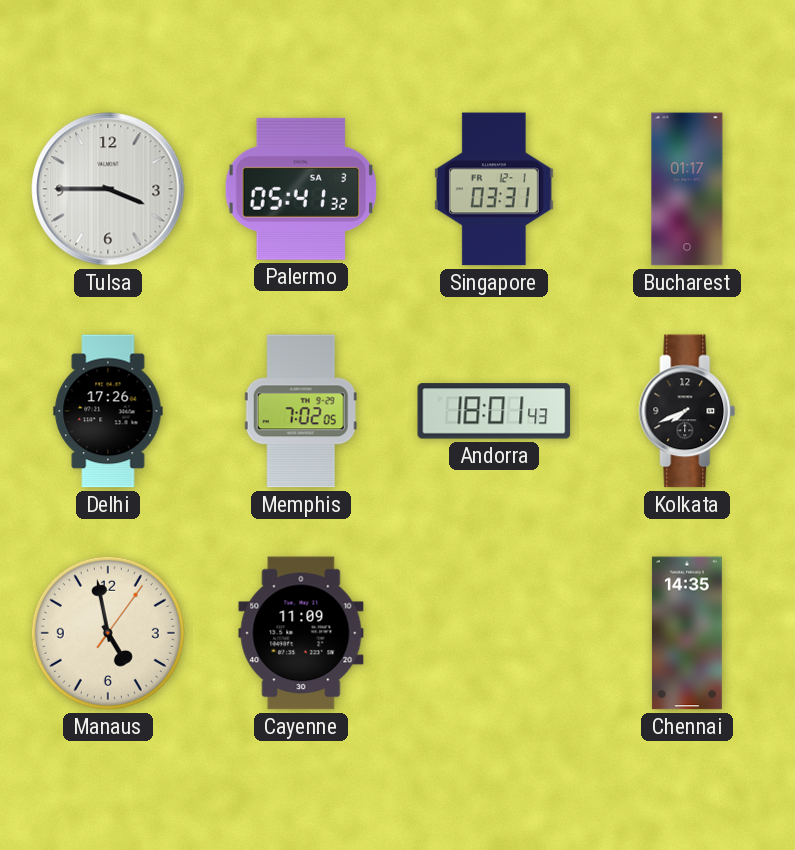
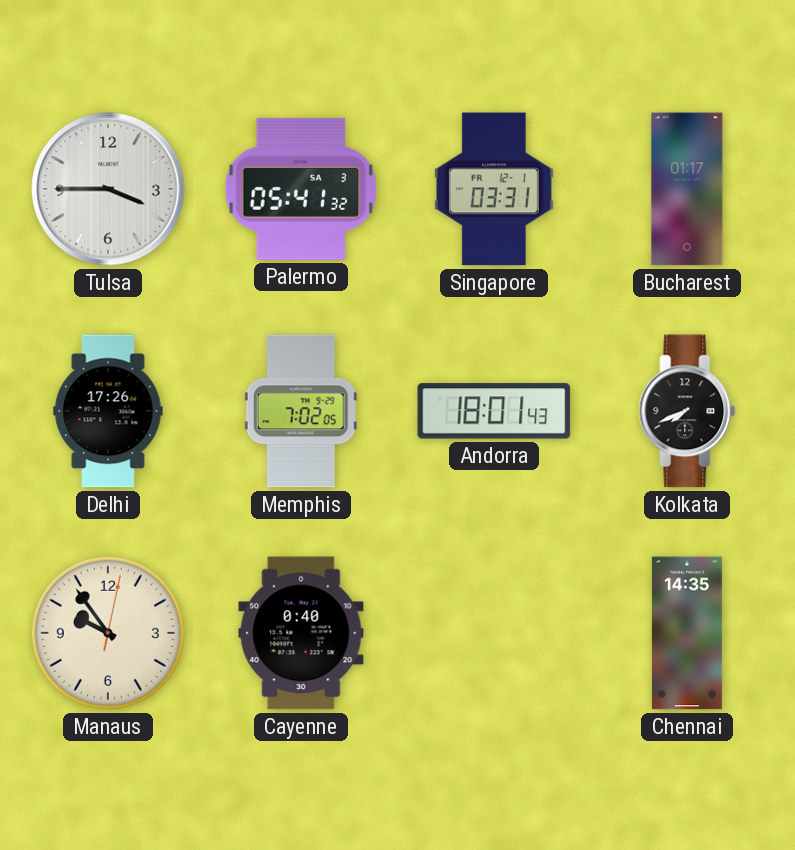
Manaus: 4:58 -> 9:54 (108, 633)
Cayenne: 11:09 -> 0:40 (301, 633)
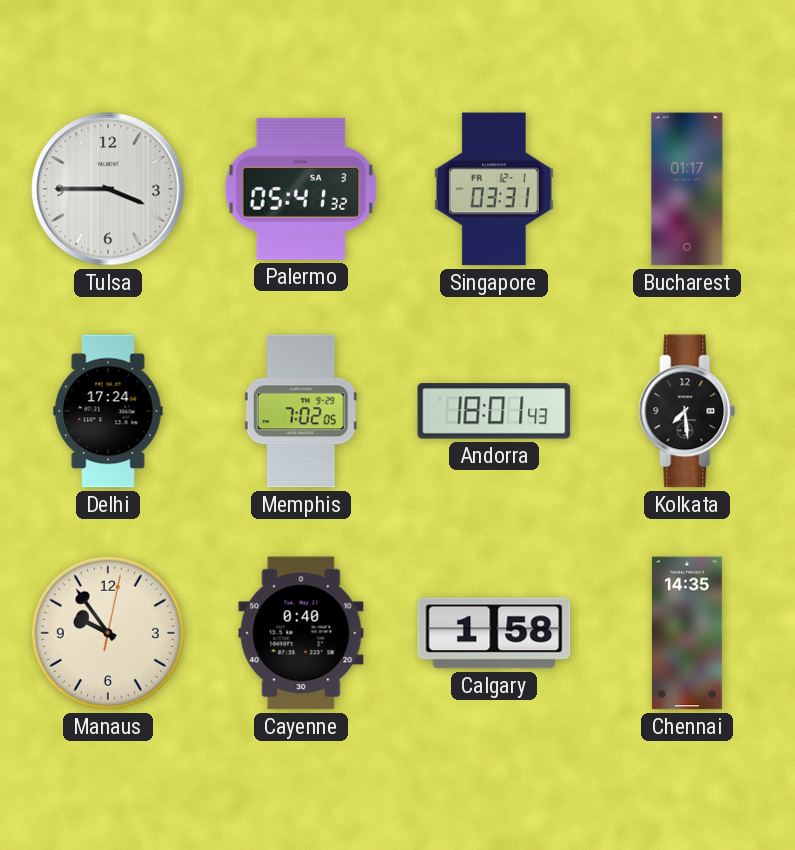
Delhi: 17:26 -> 17:24 (108, 411)
Kolkata: 7:41 -> 7:29 (687, 411)
Calgary: none -> 1:58 (494, 633)
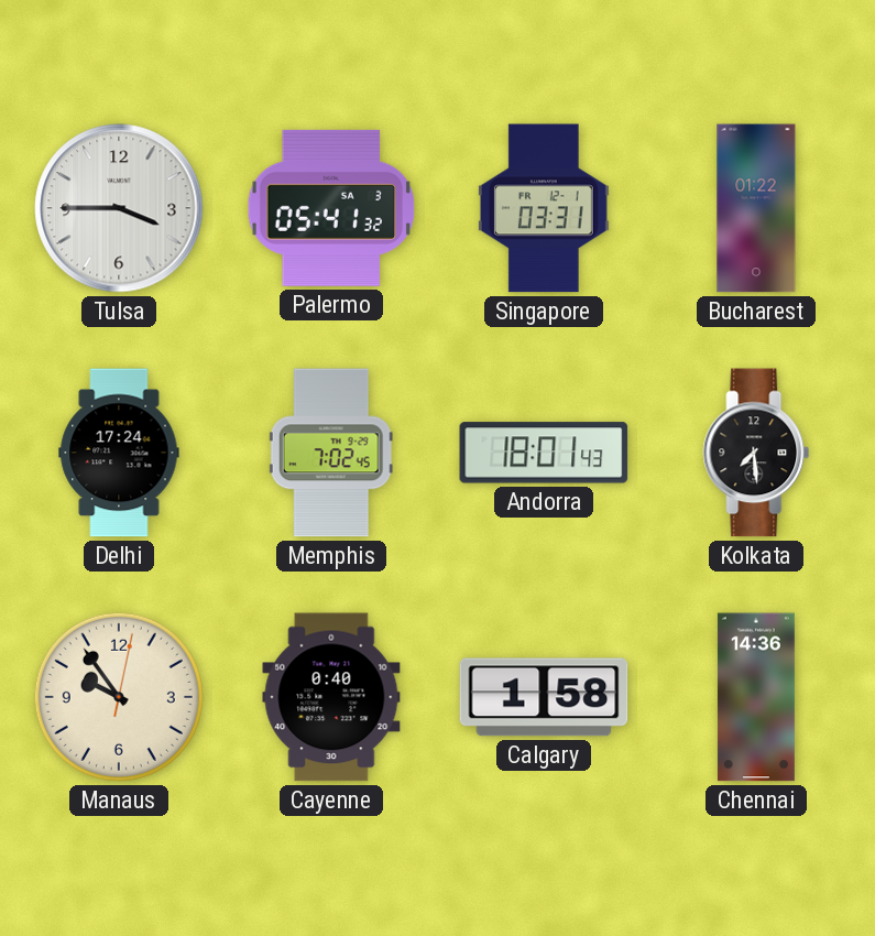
Bucharest: 01:17 -> 01:22 (756, 208)
Memphis: 7:02:05 -> 7:02:45 (331, 453)
Chennai: 14:35 -> 14:36 (756, 697)
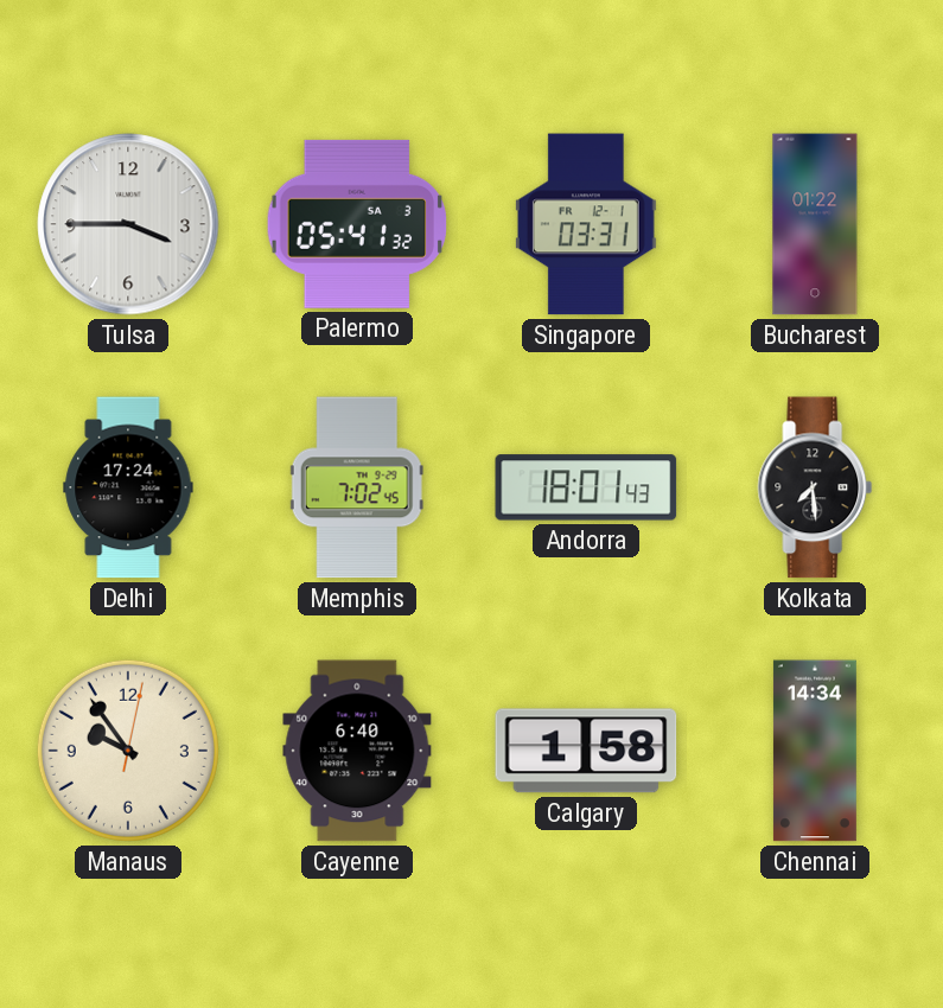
Cayenne: 0:40 -> 6:40 (357, 751)
Chennai: 14:36 -> 14:34 (815, 751)
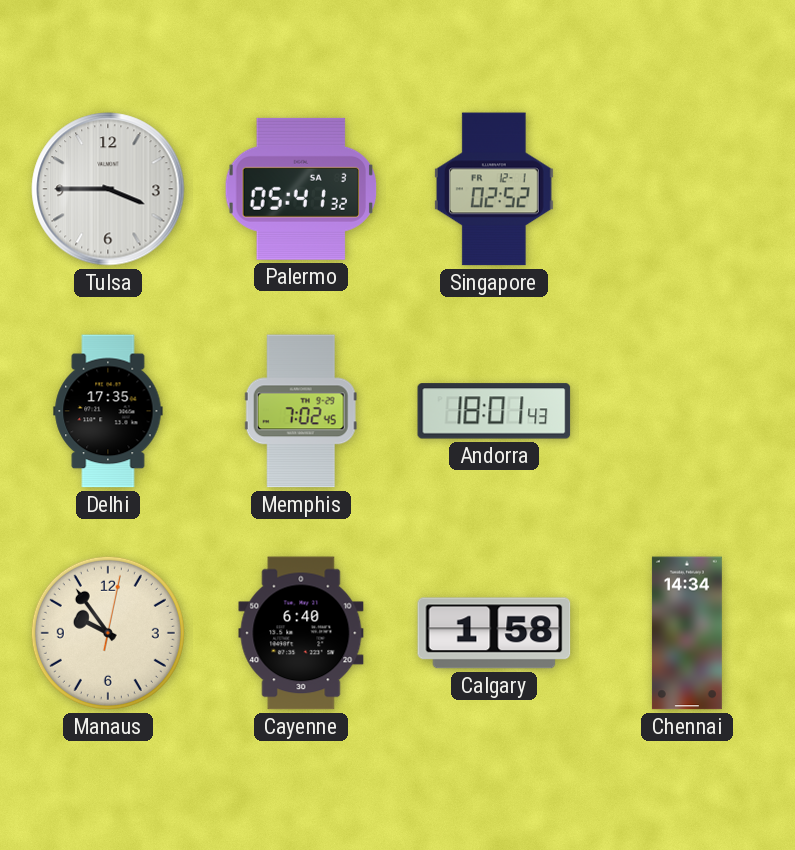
Singapore: 03:31 -> 02:52 (494, 189)
Bucharest: 01:22 -> none (815, 224)
Delhi: 17:24 -> 17:35 (108, 411)
Kolkata: 7:29 -> none (815, 487)
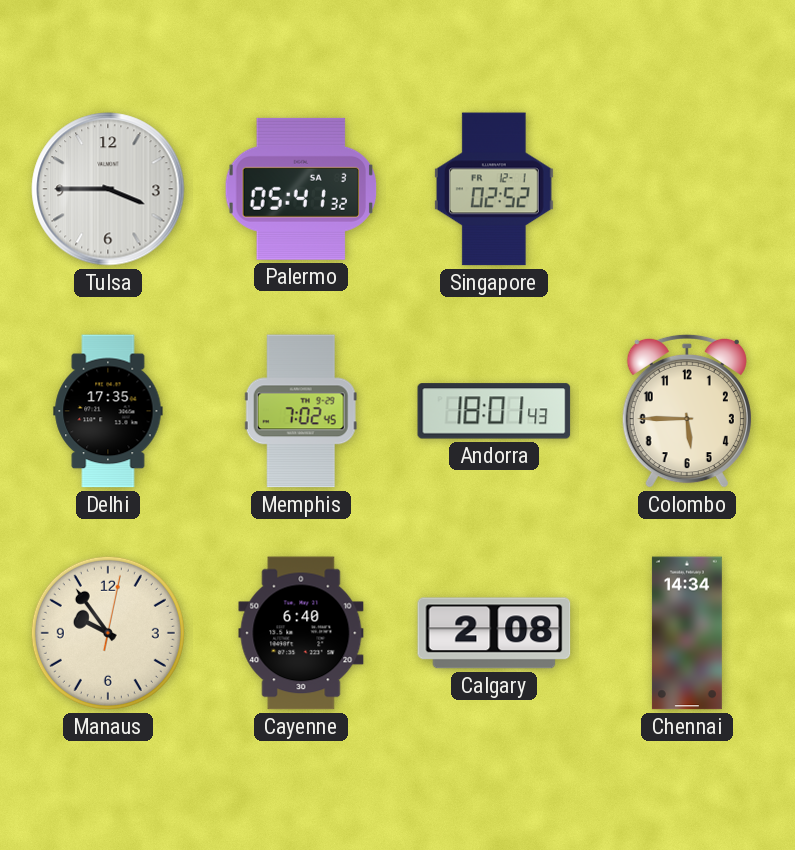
Colombo: none -> 5:45 (687, 411)
Calgary: 1:58 -> 2:08 (494, 633)
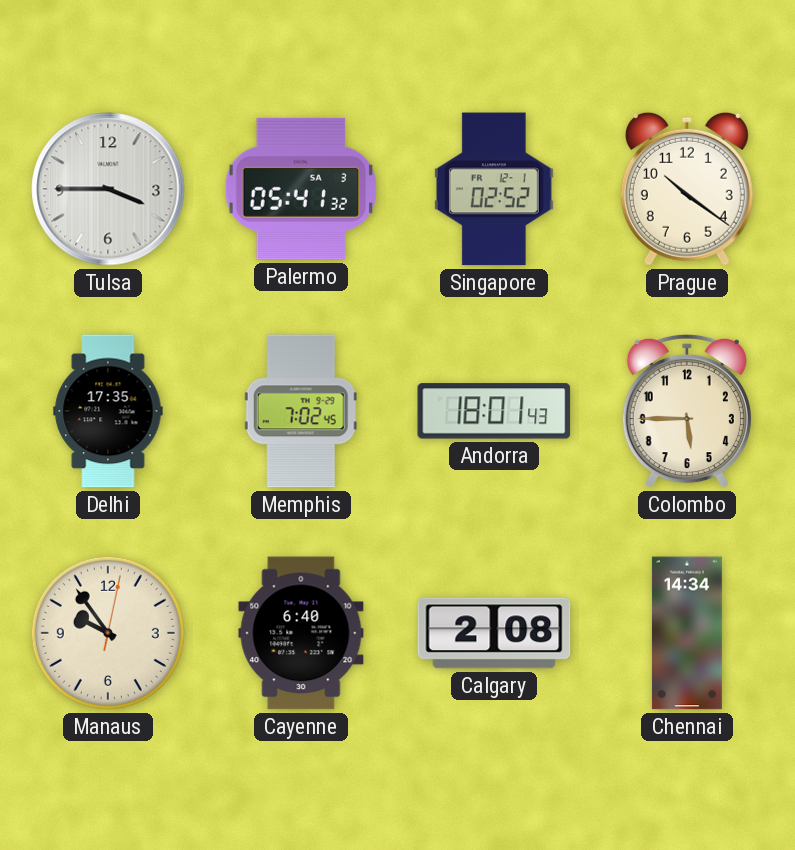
Prague: none -> 10:21 (687, 189)
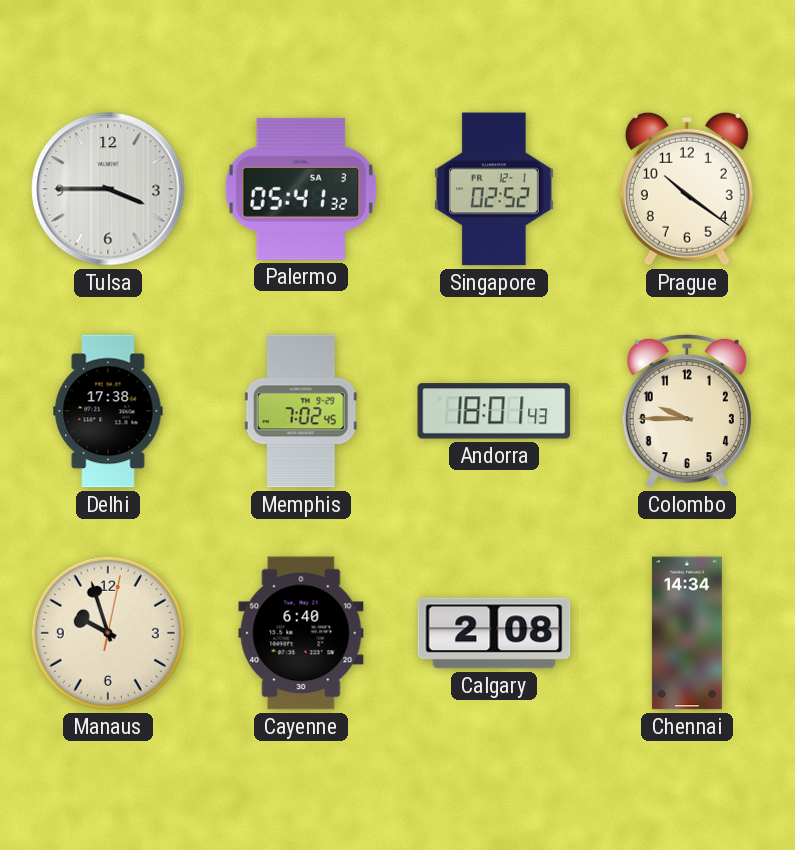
Delhi: 17:35 -> 17:38 (108, 411)
Colombo: 5:45 -> 9:45 (687, 411)
Manaus: 9:54 -> 9:57 (108, 633)
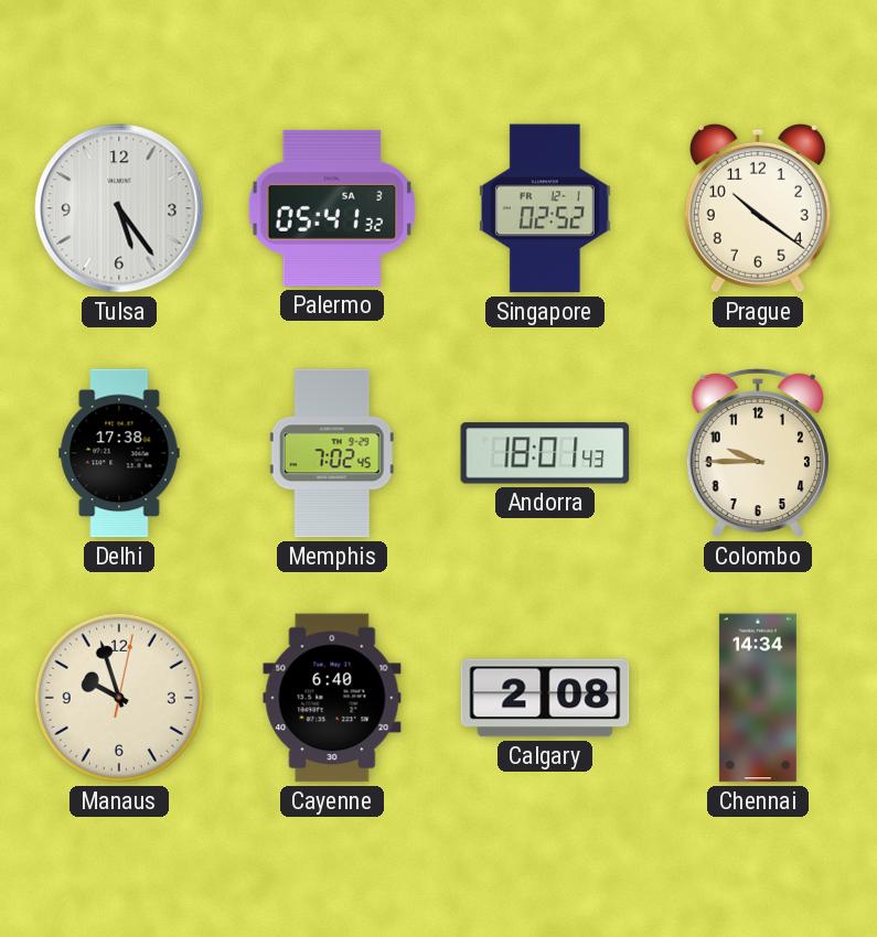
Tulsa: 3:45 -> 5:24 (119, 208)
